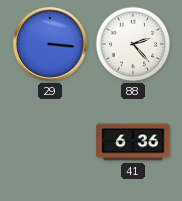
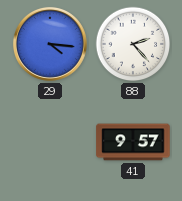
29: 3:16 -> 4:16 (50, 44)
41: 6:36 -> 9:57 (133, 142)
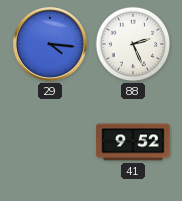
88: 2:23 -> 2:26 (133, 44)
41: 9:57 -> 9:52 (133, 142)
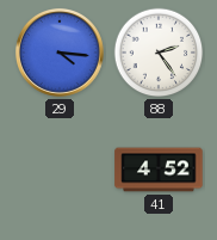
88: 2:26 -> 2:24 (159, 53)
41: 9:52 -> 4:52 (159, 170)
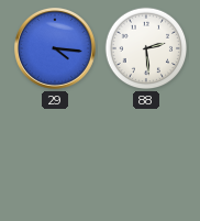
88: 2:24 -> 2:29 (146, 48)
41: 4:52 -> none (159, 170)
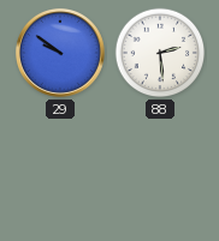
29: 4:16 -> 9:51 (60, 53)
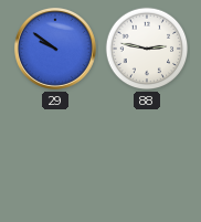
88: 2:29 -> 2:47 (147, 49)
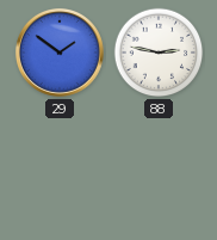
29: 9:51 -> 1:51 (60, 53)
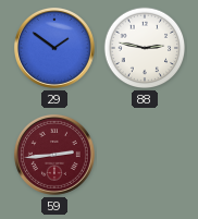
59: none -> 2:44 (54, 155)
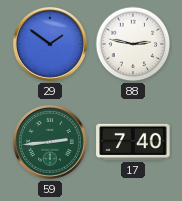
59 dial: burgundy -> green (50, 142)
17: none -> 7:40 (133, 142)
